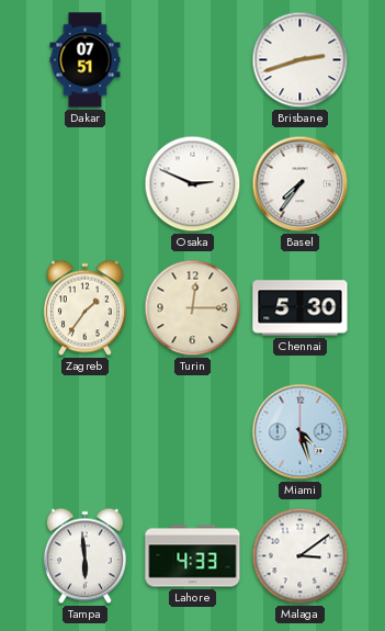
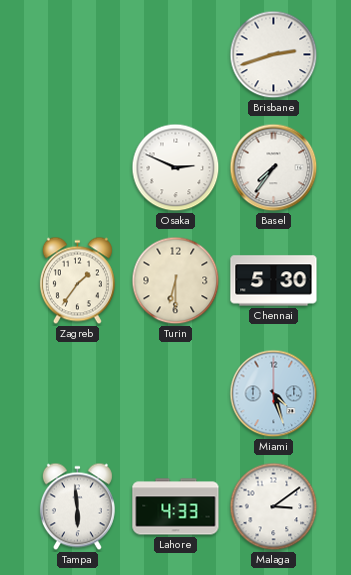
Dakar: 07:51 -> none (86, 60)
Turin: 12:15 -> 6:30 (176, 281)
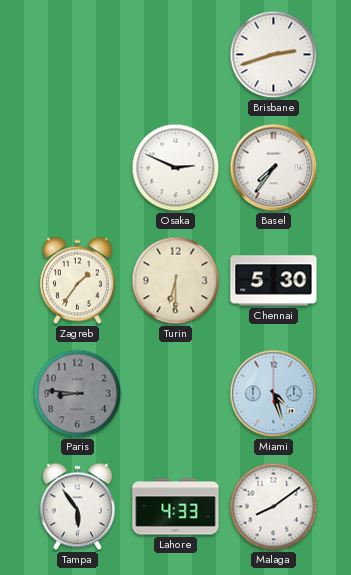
Paris: none -> 8:46 (78, 394)
Tampa: 5:59 -> 5:54 (77, 507)
Malaga: 3:09 -> 8:09 (274, 507)
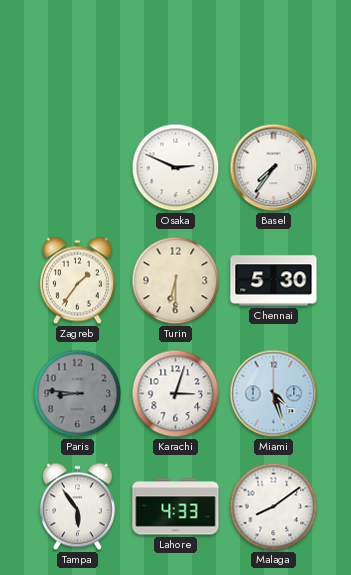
Brisbane: 2:42 -> none (274, 55)
Karachi: none -> 3:03 (176, 394)
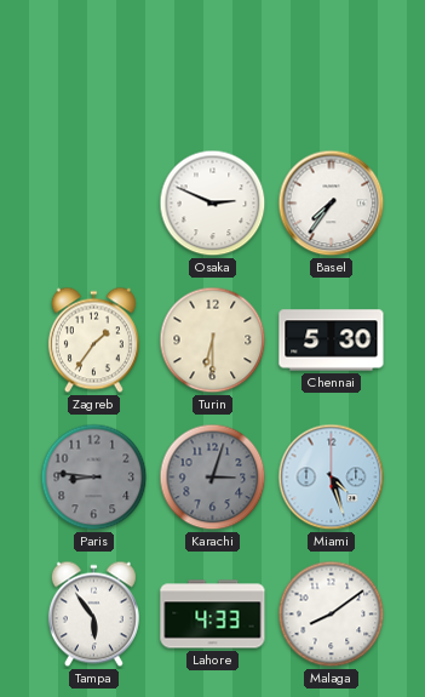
Karachi dial: white -> grey (213, 478)
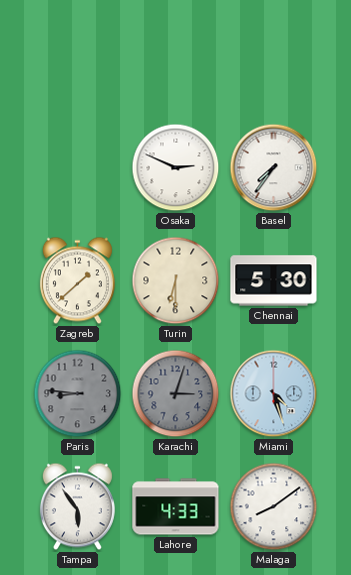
Zagreb: 1:36 -> 1:38 (77, 281)
